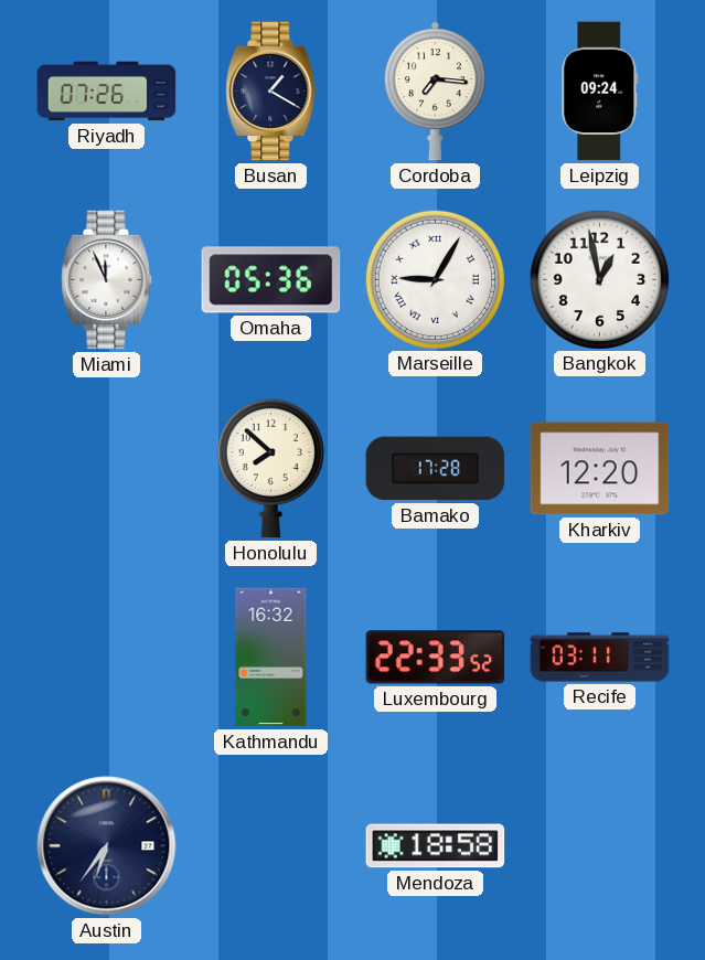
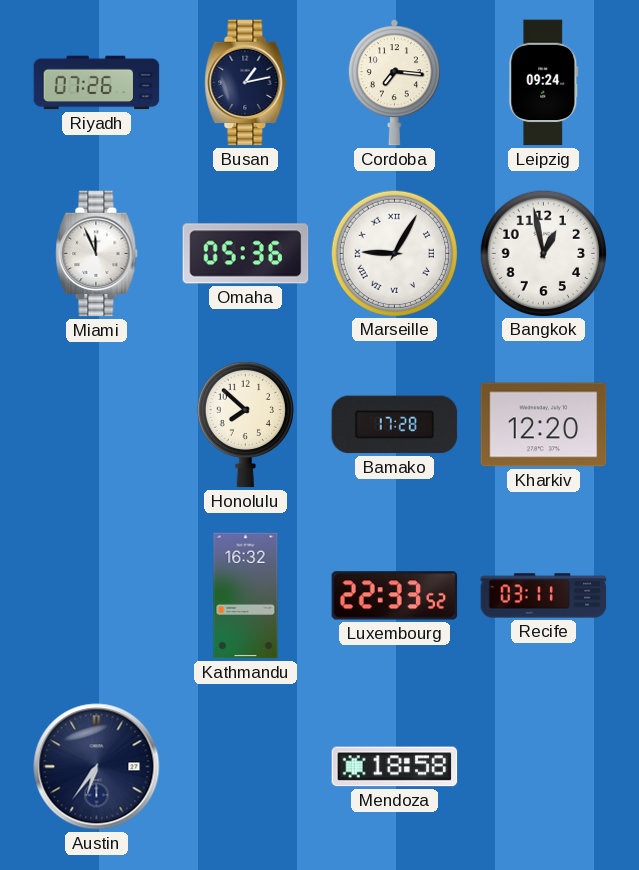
Busan: 1:20 -> 1:13 (246, 83)
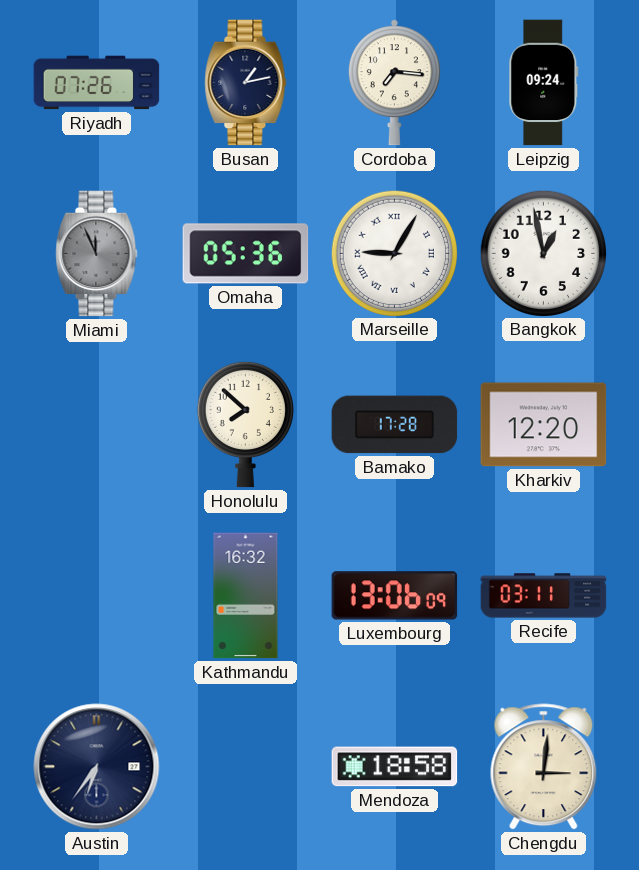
Miami dial: white -> grey (97, 254)
Luxembourg: 22:33 -> 13:06 (395, 596)
Chengdu: none -> 3:01 (544, 767)
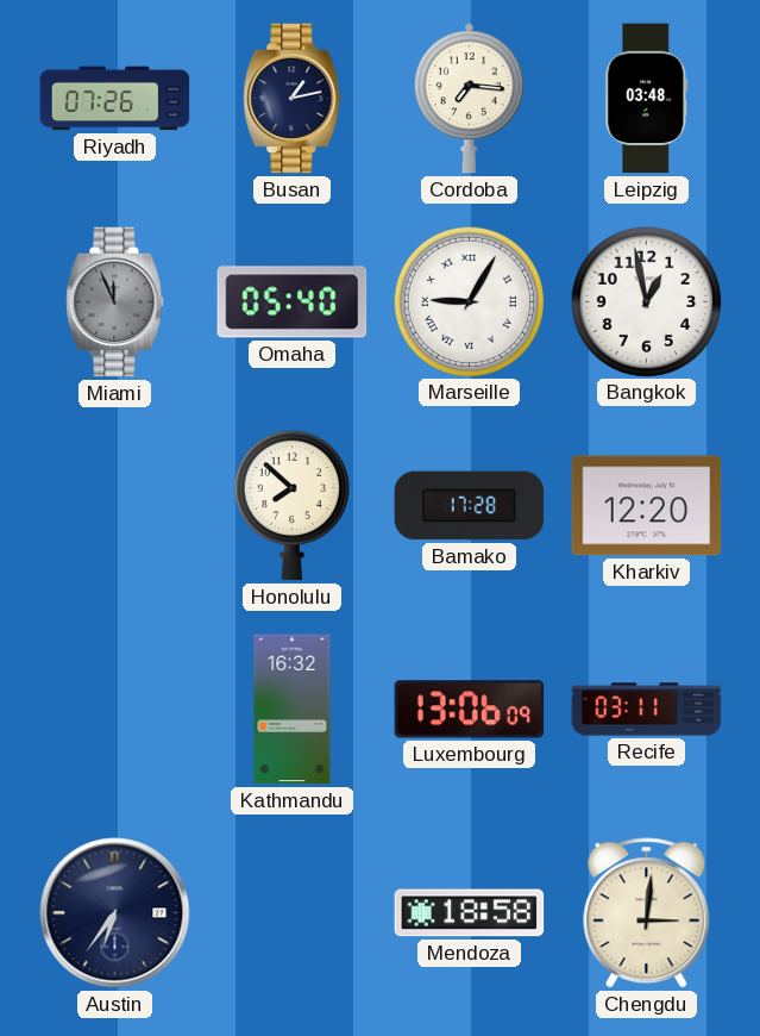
Leipzig: 09:24 -> 03:48 (647, 99)
Omaha: 05:36 -> 05:40 (293, 302)
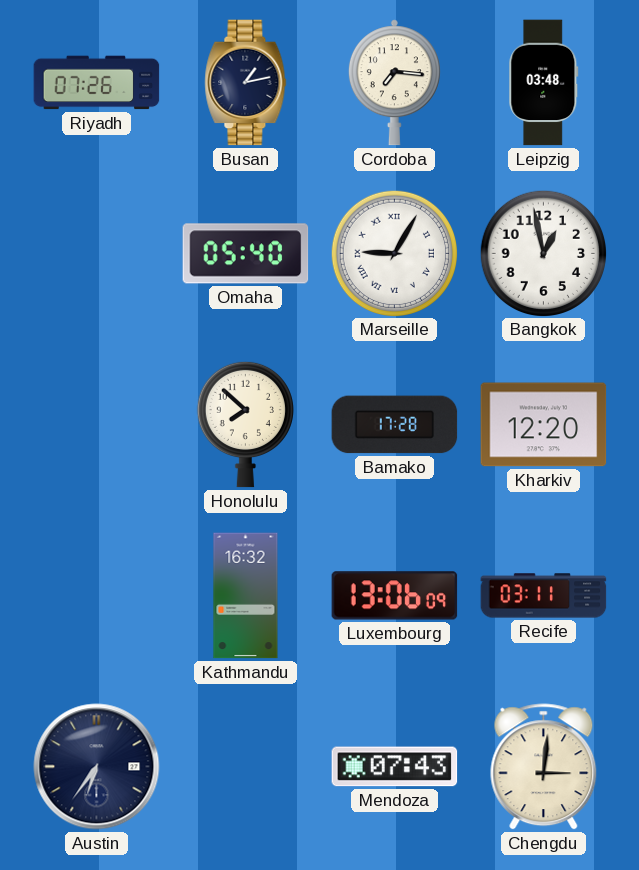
Miami: 11:56 -> none (115, 302)
Mendoza: 18:58 -> 07:43 (395, 767)
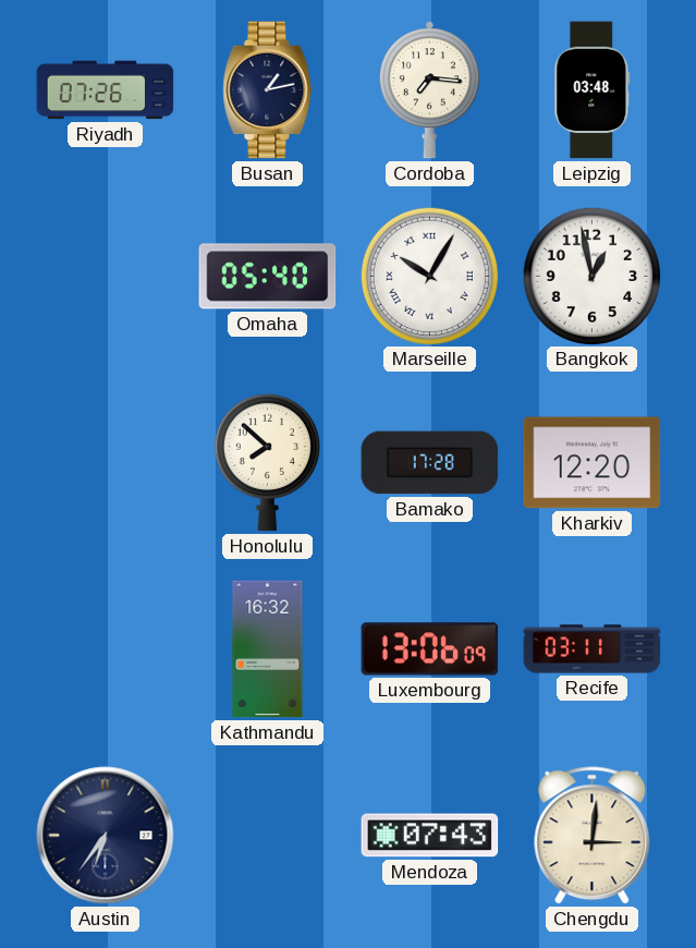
Marseille: 9:05 -> 10:05 (429, 276)
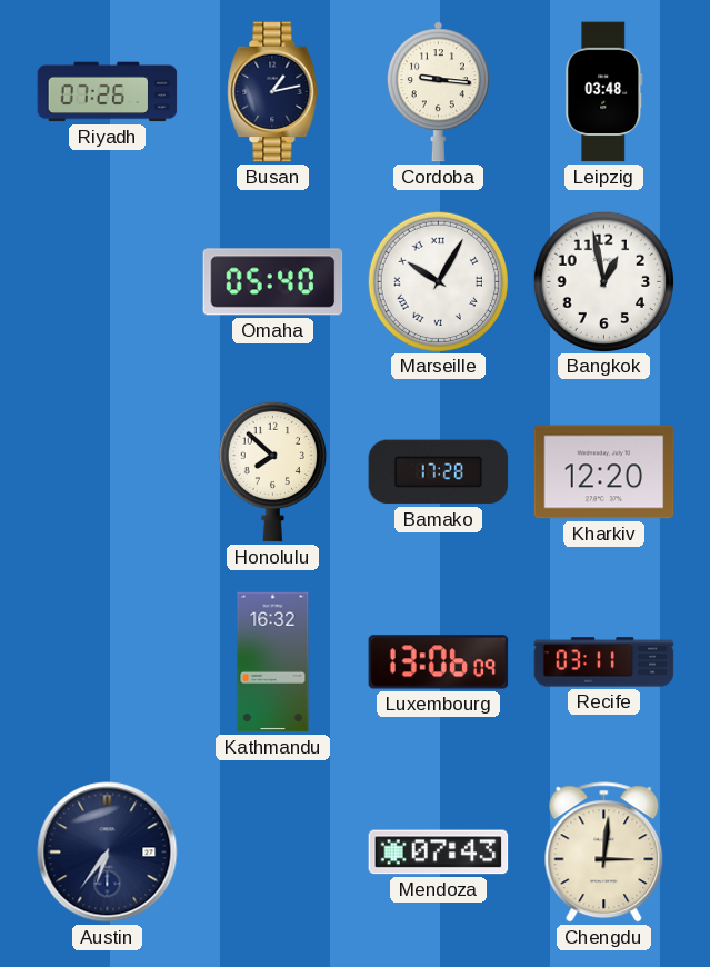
Cordoba: 7:16 -> 9:16 (438, 92)
